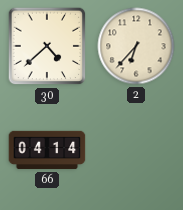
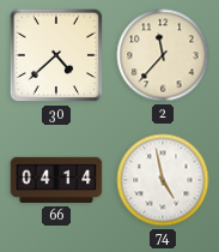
2: 6:37 -> 11:37 (163, 55)
74: none -> 4:58 (163, 180)
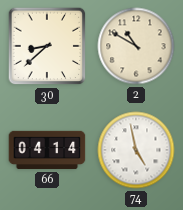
30: 4:38 -> 8:38 (47, 46)
2: 11:37 -> 10:50 (136, 46)
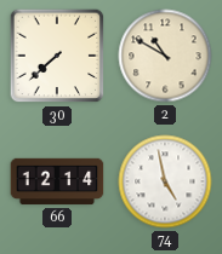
30: 8:38 -> 7:38 (57, 56)
66: 04:14 -> 12:14 (57, 181)
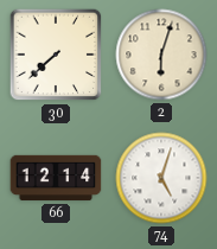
2: 10:50 -> 6:03 (161, 55)
74: 4:58 -> 5:03 (161, 178)
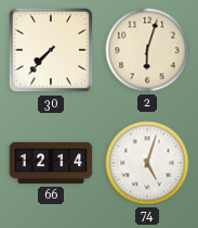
30: 7:38 -> 7:37 (51, 50)
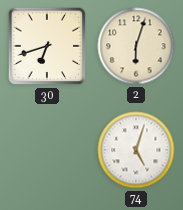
30: 7:37 -> 6:42 (47, 46)
66: 12:14 -> none (51, 163)
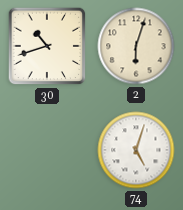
30: 6:42 -> 10:42 (47, 46)
